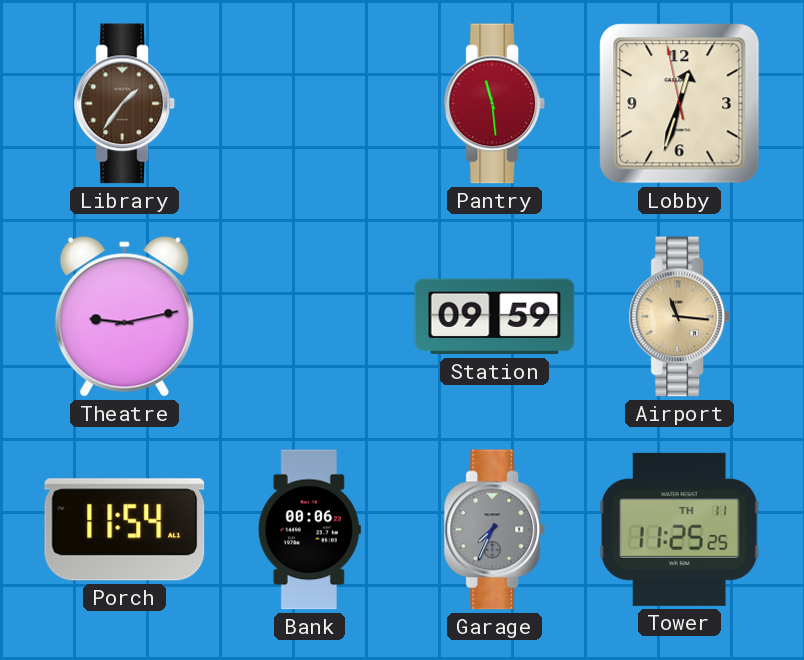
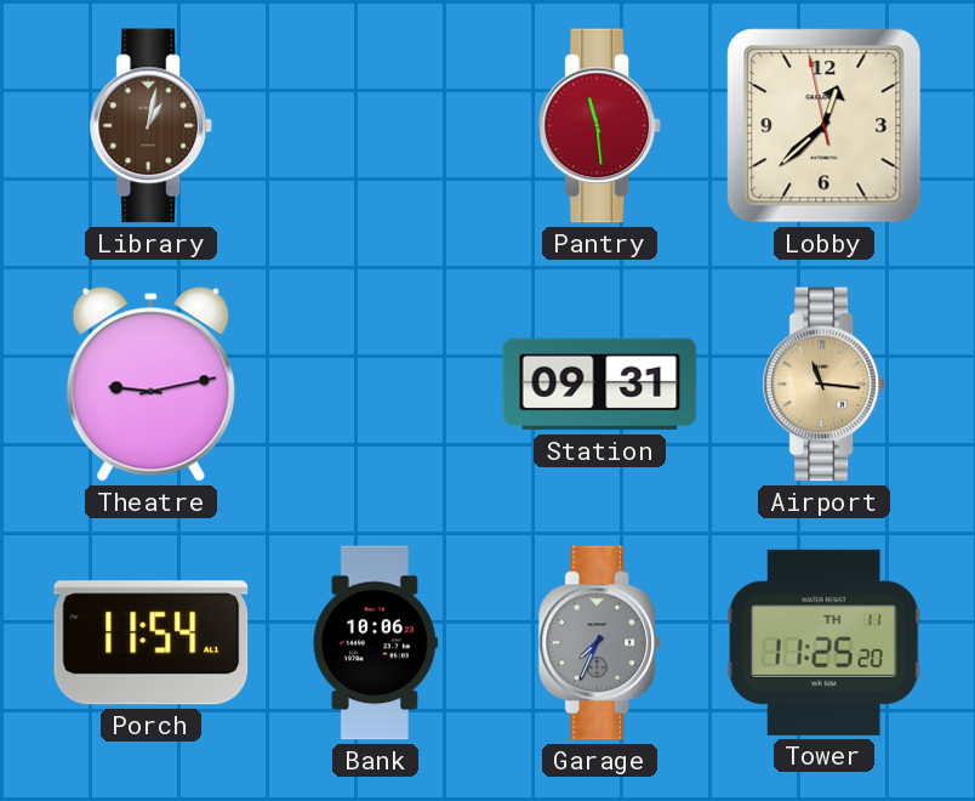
Library: 1:36 -> 1:02 (152, 126)
Lobby: 12:32 -> 12:37 (825, 126)
Station: 09:59 -> 09:31 (600, 385)
Bank: 00:06 -> 10:06 (375, 643)
Tower: 11:25:25 -> 11:25:20 (823, 642)
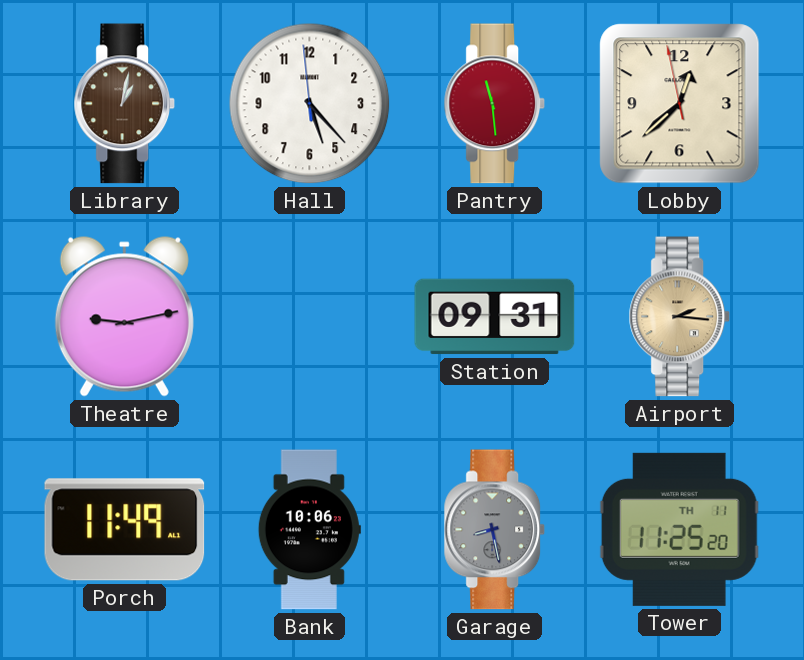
Hall: none -> 5:22 (310, 104)
Airport: 11:16 -> 2:16 (680, 317)
Porch: 11:54 -> 11:49 (125, 530)
Garage: 7:34 -> 8:28 (495, 530)
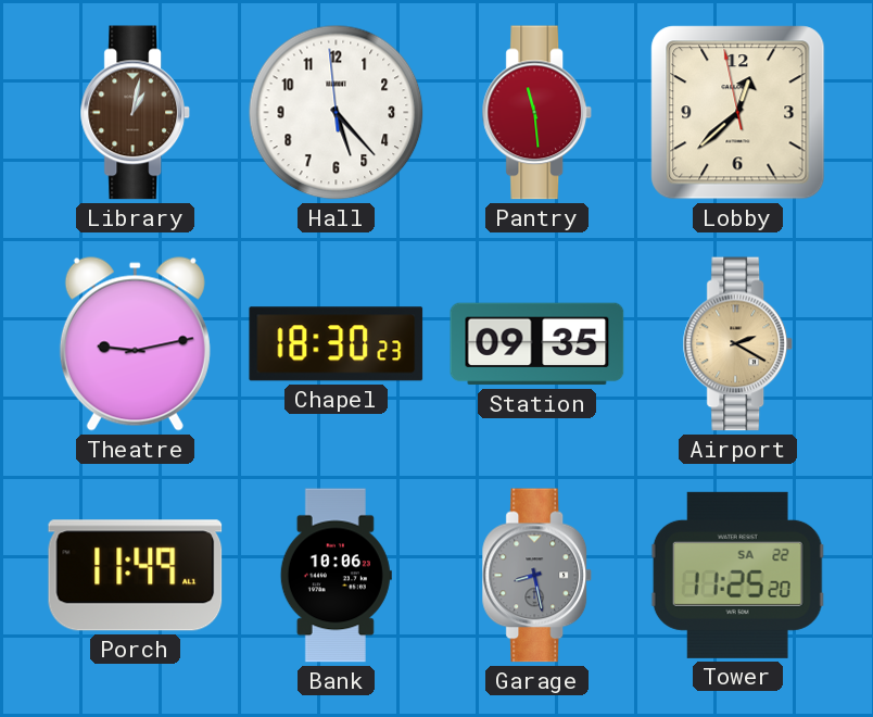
Chapel: none -> 18:30 (337, 344)
Station: 09:31 -> 09:35 (537, 344)
Airport: 2:16 -> 2:20 (738, 344)
Tower date: TH 11 -> SA 22 (737, 575)
